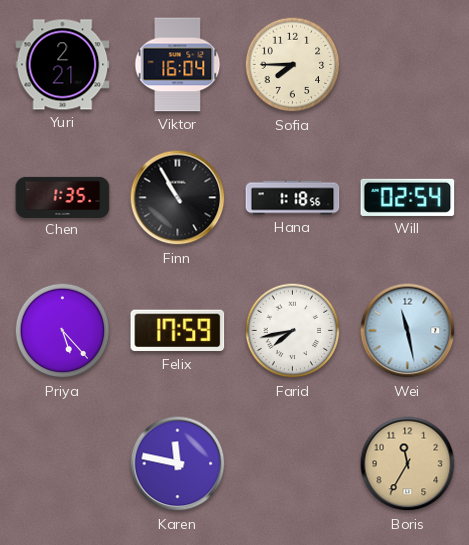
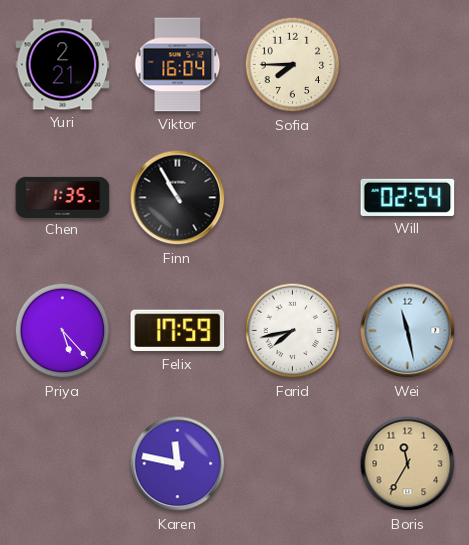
Hana: 1:18 -> none (293, 198)
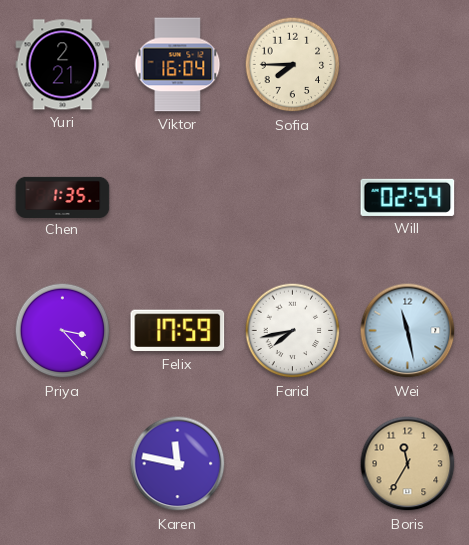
Finn: 10:55 -> none (178, 198)
Priya: 5:23 -> 3:23 (63, 331)
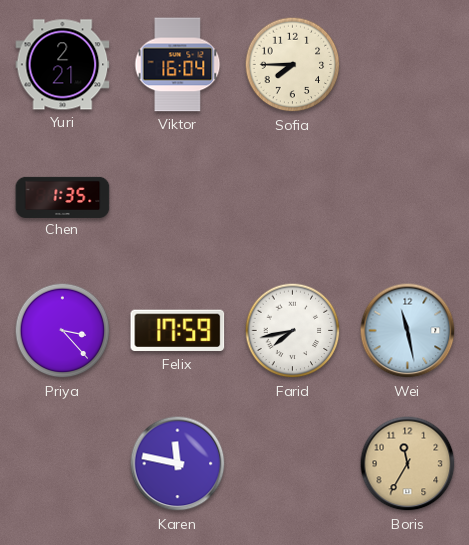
Will: 02:54 -> none (408, 197)
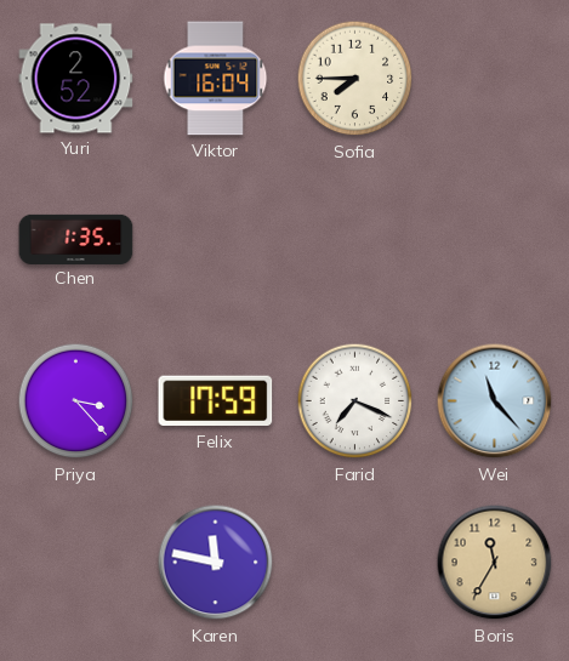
Yuri: 2:21 -> 2:52 (76, 79)
Farid: 7:43 -> 7:19 (355, 401)
Wei: 11:28 -> 11:23 (495, 401)
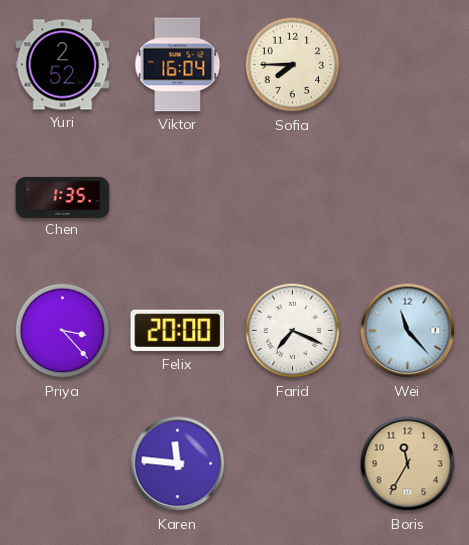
Felix: 17:59 -> 20:00 (178, 331)
Karen: 11:47 -> 11:46 (178, 464)
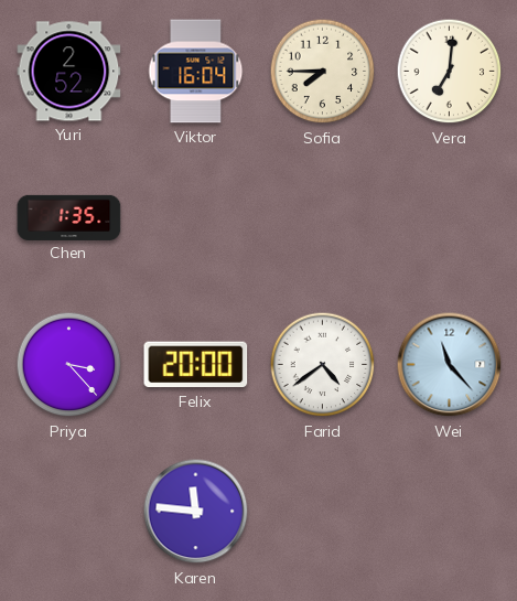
Vera: none -> 7:01 (450, 72)
Farid: 7:19 -> 4:39 (323, 365)
Boris: 11:35 -> none (408, 464)
